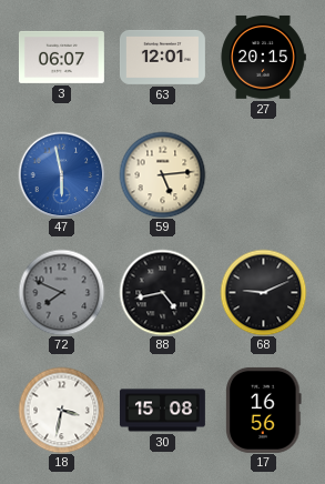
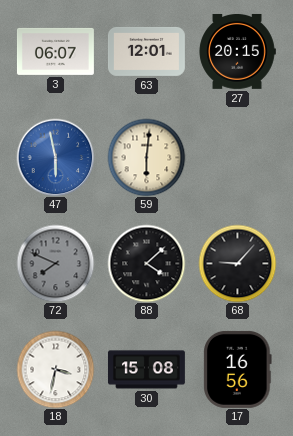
59: 5:14 -> 6:01 (146, 157)
88: 4:43 -> 4:08 (146, 263)
68: 9:11 -> 9:07 (237, 263)
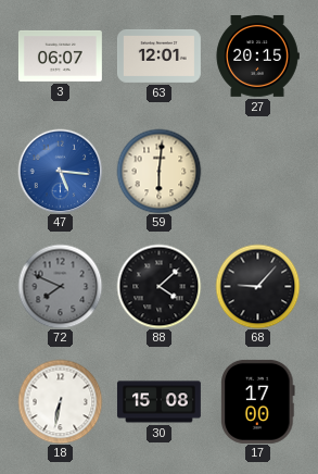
47: 5:58 -> 5:16 (60, 171)
18: 3:32 -> 6:32 (60, 401)
17: 16:56 -> 17:00 (258, 401)
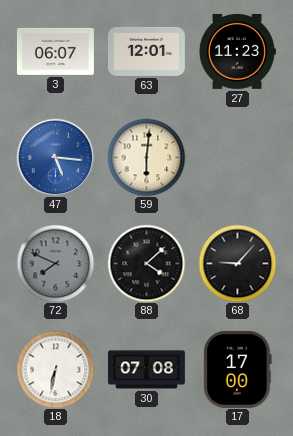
27: 20:15 -> 11:23 (237, 51)
30: 15:08 -> 07:08 (146, 370)
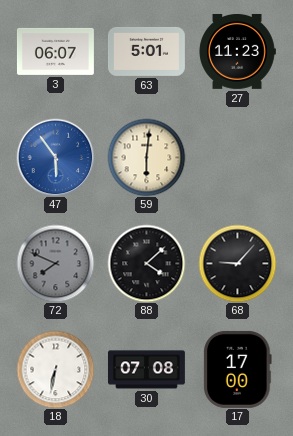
63: 12:01 -> 5:01 (146, 51)
47: 5:16 -> 5:54 (55, 157)
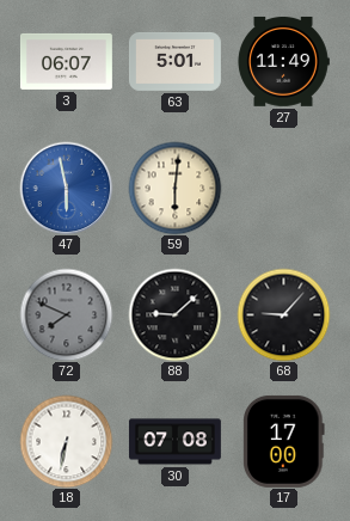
27: 11:23 -> 11:49 (283, 61)
47: 5:54 -> 5:58 (66, 188)
88: 4:08 -> 9:08 (174, 314)
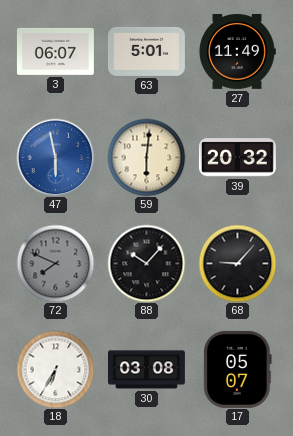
39: none -> 20:32 (237, 158)
88: 9:08 -> 10:07 (146, 263)
18: 6:32 -> 6:35 (55, 369)
30: 07:08 -> 03:08 (146, 370)
17: 17:00 -> 05:07 (238, 369)
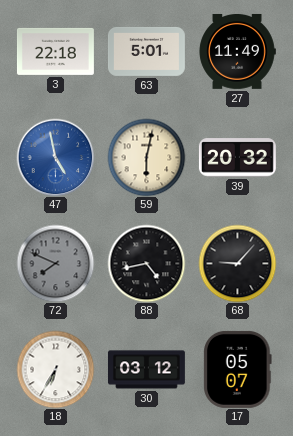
3: 06:07 -> 22:18 (55, 51)
47: 5:58 -> 4:58 (55, 157)
59: 6:01 -> 6:02 (146, 157)
88: 10:07 -> 4:43 (146, 263)
30: 03:08 -> 03:12 (146, 370)
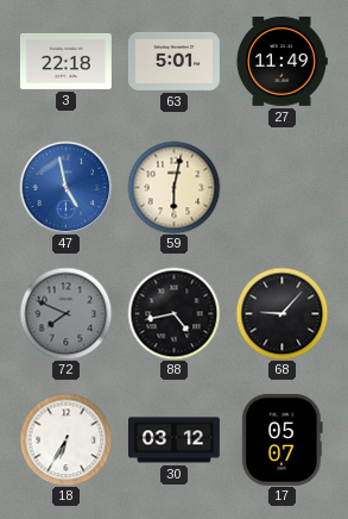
39: 20:32 -> none (237, 158)
